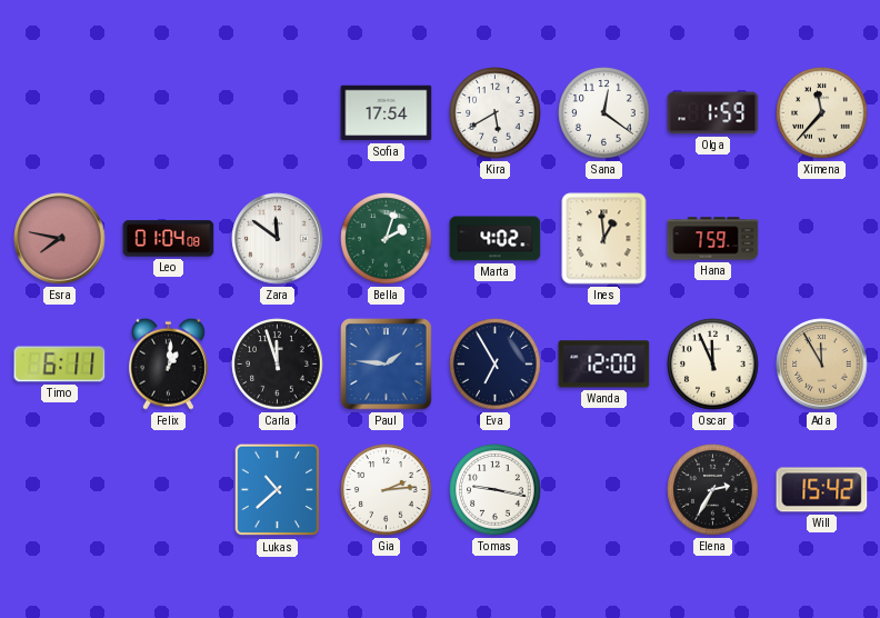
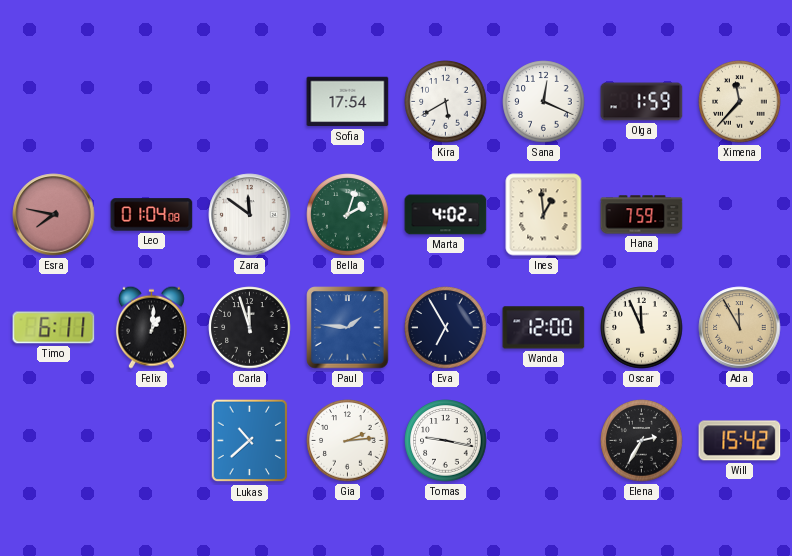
Sana: 12:21 -> 12:19 (544, 102)
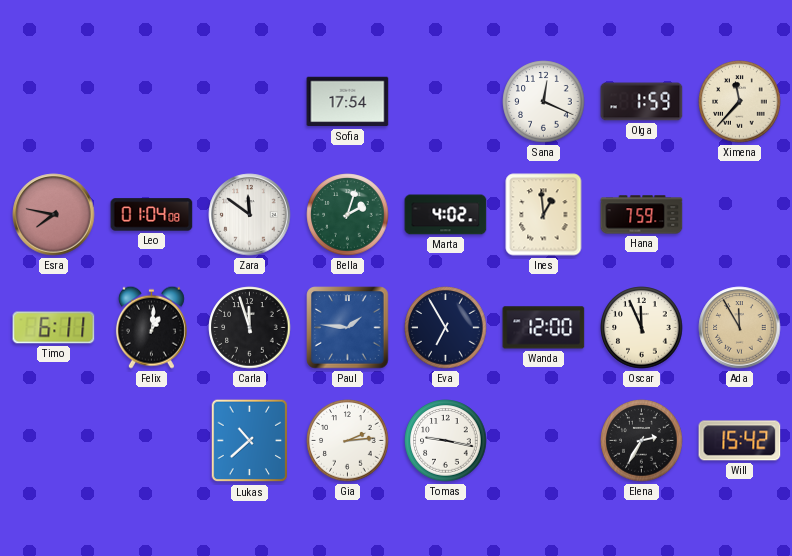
Kira: 5:40 -> none (446, 102)
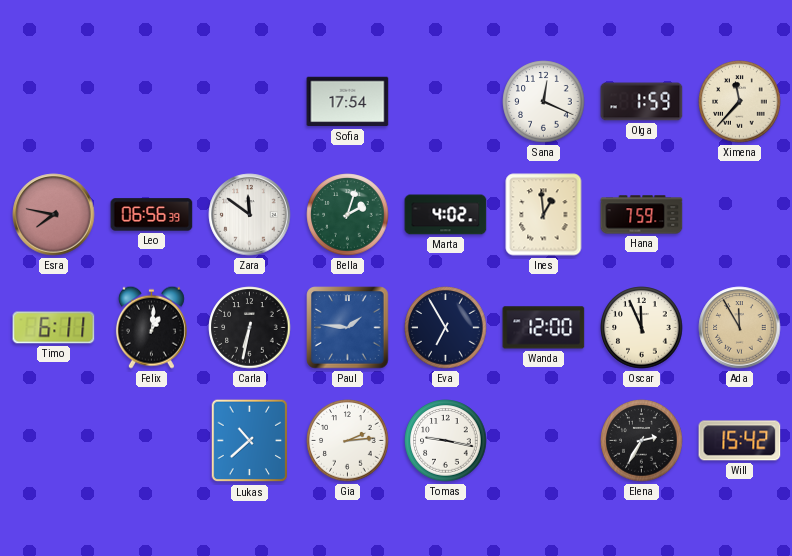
Leo: 01:04 -> 06:56 (152, 215)
Carla: 11:57 -> 6:32 (250, 328)
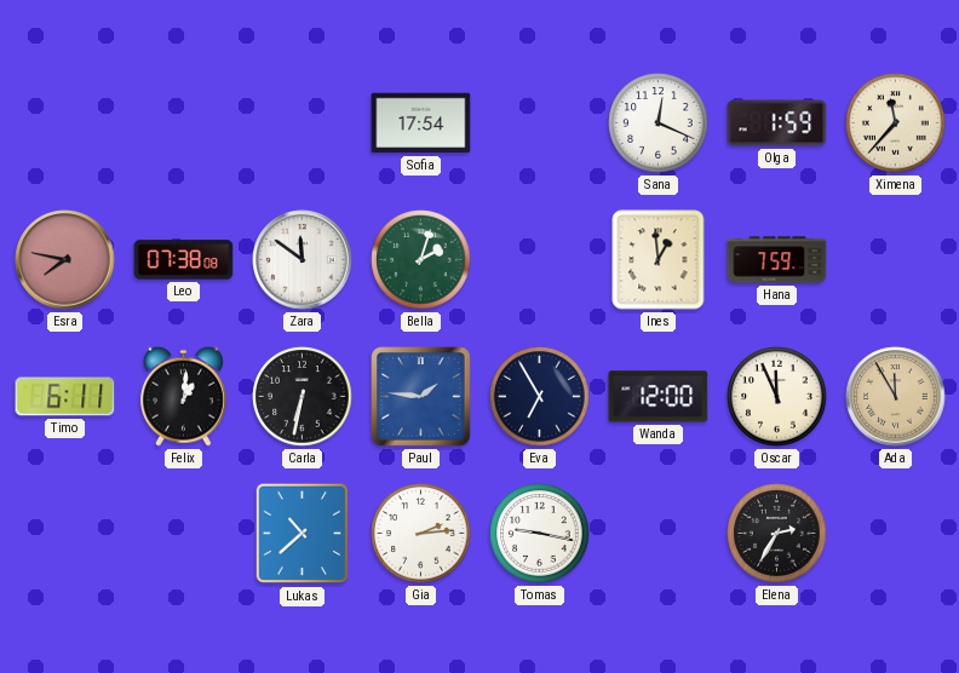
Leo: 06:56 -> 07:38 (184, 260)
Marta: 4:02 -> none (446, 215)
Will: 15:42 -> none (740, 441)
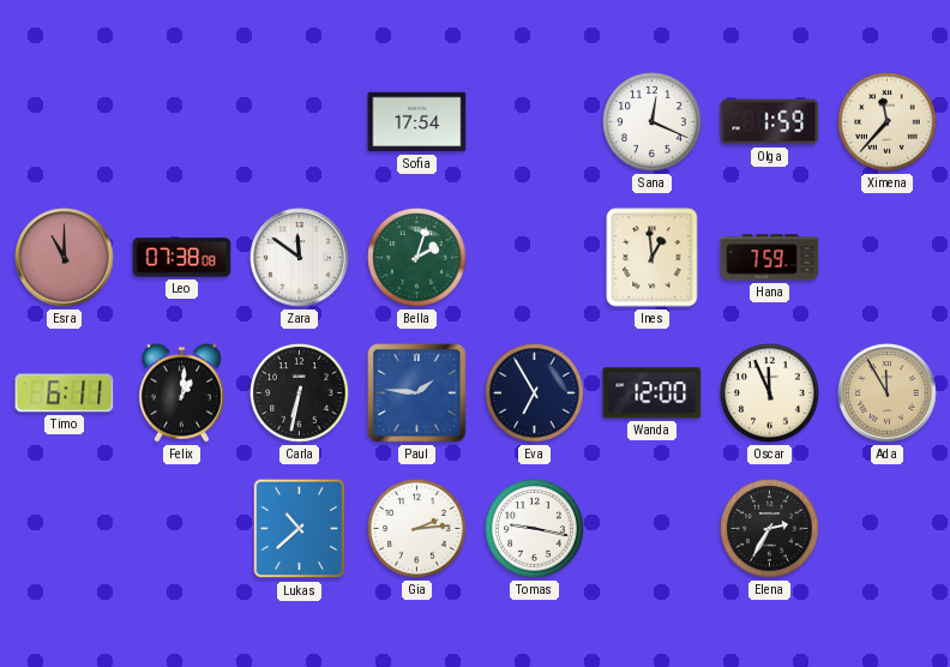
Esra: 7:47 -> 11:00 (65, 258)
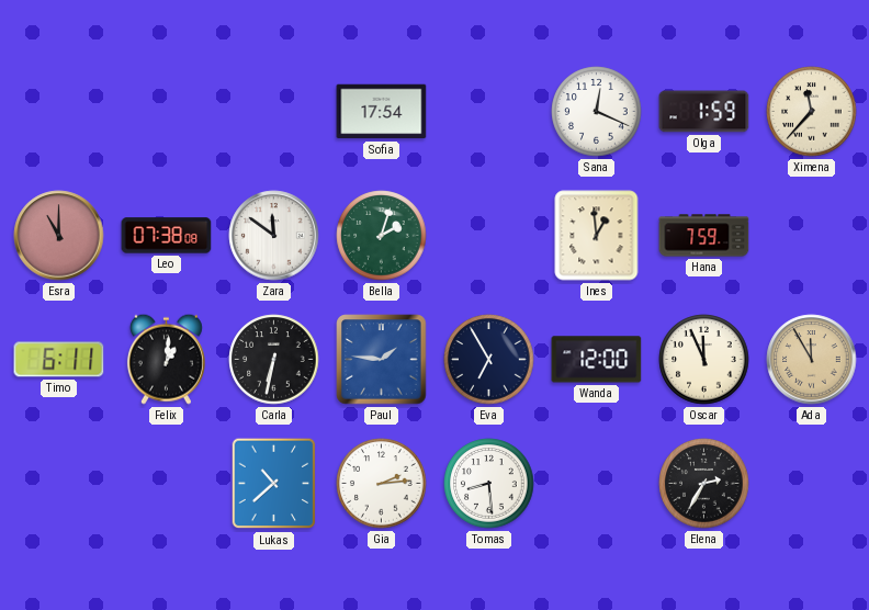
Tomas: 9:17 -> 8:29 (489, 484)
